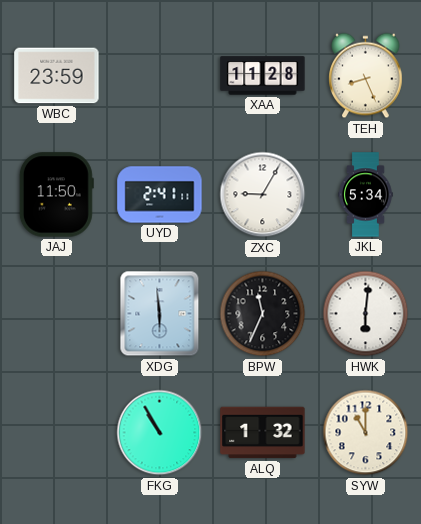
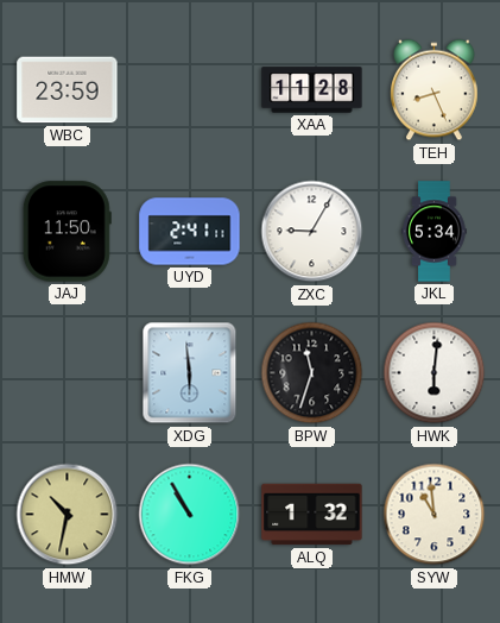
BPW: 11:34 -> 11:33 (312, 373)
HMW: none -> 10:32 (68, 515)
SYW: 11:00 -> 10:59 (435, 515)
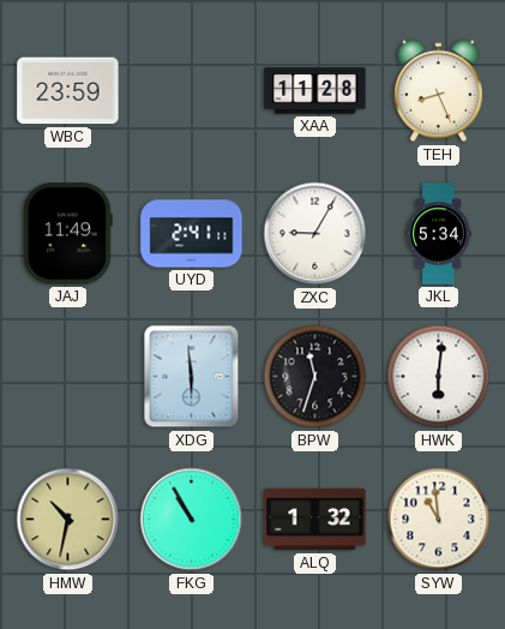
JAJ: 11:50 -> 11:49 (67, 234)
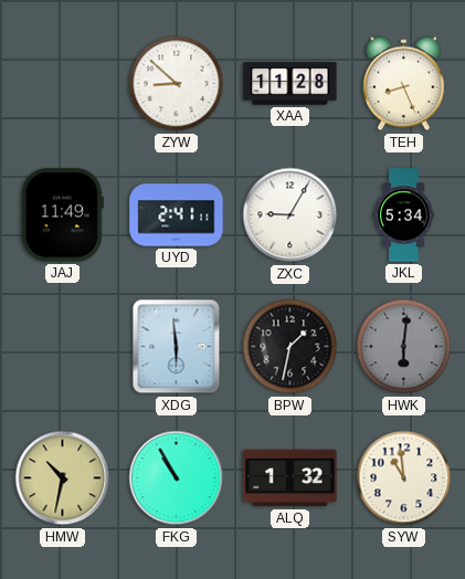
WBC: 23:59 -> none (68, 91)
ZYW: none -> 8:52 (177, 84)
BPW: 11:33 -> 1:32 (290, 347)
HWK dial: white -> grey (404, 347)
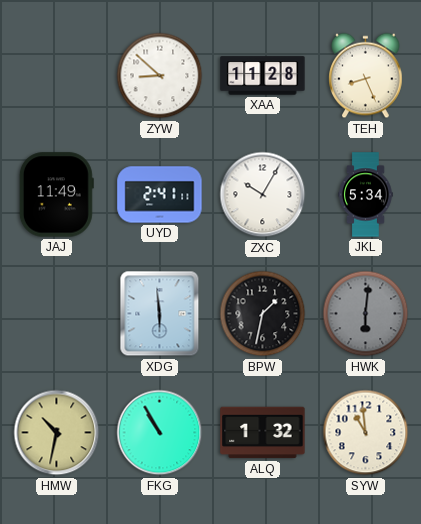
ZXC: 9:05 -> 10:05 (263, 195)
